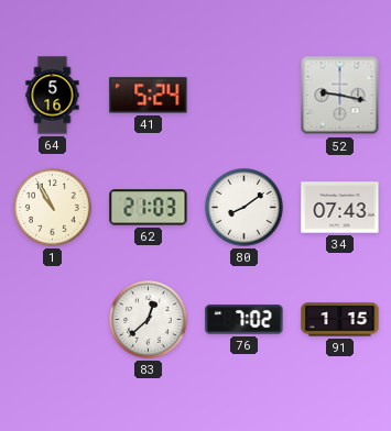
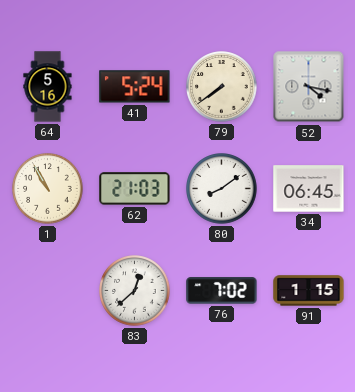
79: none -> 7:39 (222, 87)
52: 9:17 -> 4:17 (309, 87)
34: 07:43 -> 06:45 (309, 189)
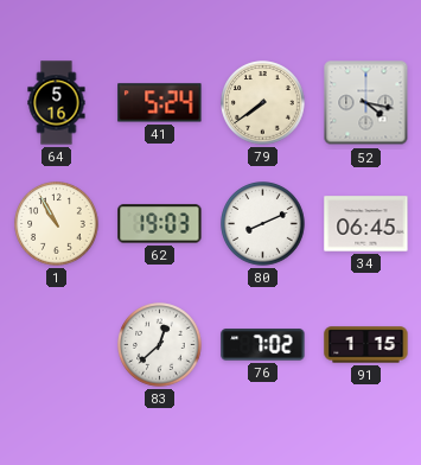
62: 21:03 -> 19:03 (160, 224)
80: 8:09 -> 8:11 (263, 224)
